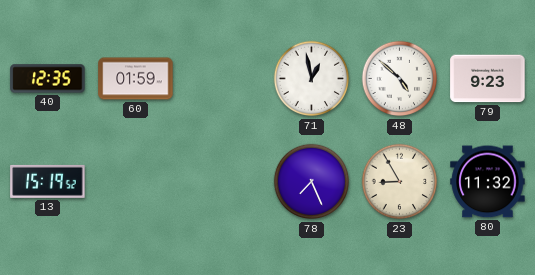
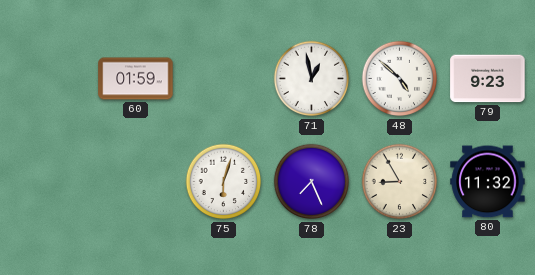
40: 12:35 -> none (48, 79)
13: 15:19 -> none (48, 181)
75: none -> 6:03 (224, 182)
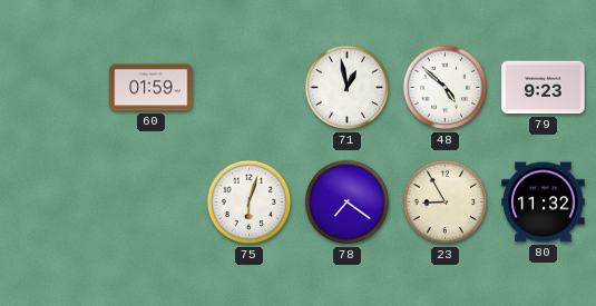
78: 7:26 -> 7:21 (348, 203)
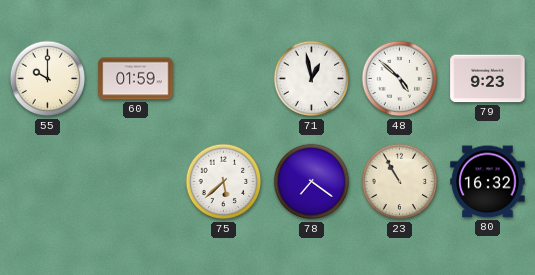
55: none -> 10:00 (48, 79)
75: 6:03 -> 5:38 (224, 182)
23: 8:55 -> 10:55 (400, 182)
80: 11:32 -> 16:32 (488, 182)
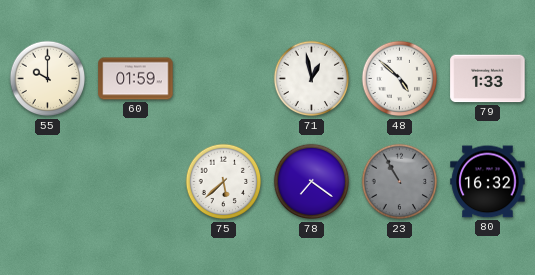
79: 9:23 -> 1:33 (488, 79)
23 dial: cream -> grey (400, 182)
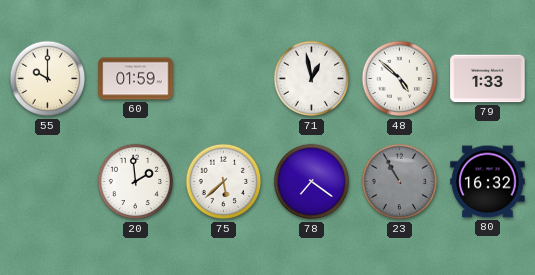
20: none -> 1:59 (136, 182)
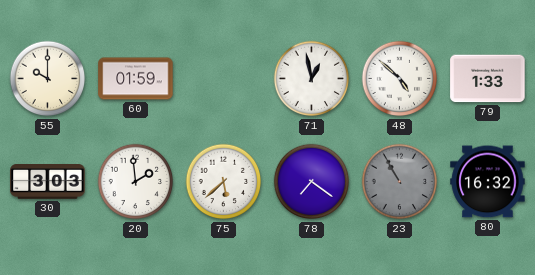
30: none -> 3:03 (48, 182)
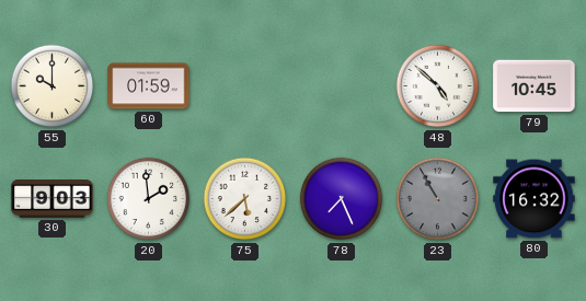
71: 12:58 -> none (312, 79)
79: 1:33 -> 10:45 (535, 86)
30: 3:03 -> 9:03 (53, 199)
78: 7:21 -> 7:26 (342, 199)
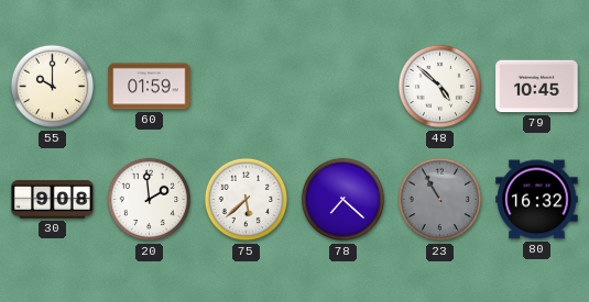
30: 9:03 -> 9:08 (53, 200)
78: 7:26 -> 7:22 (343, 200)
